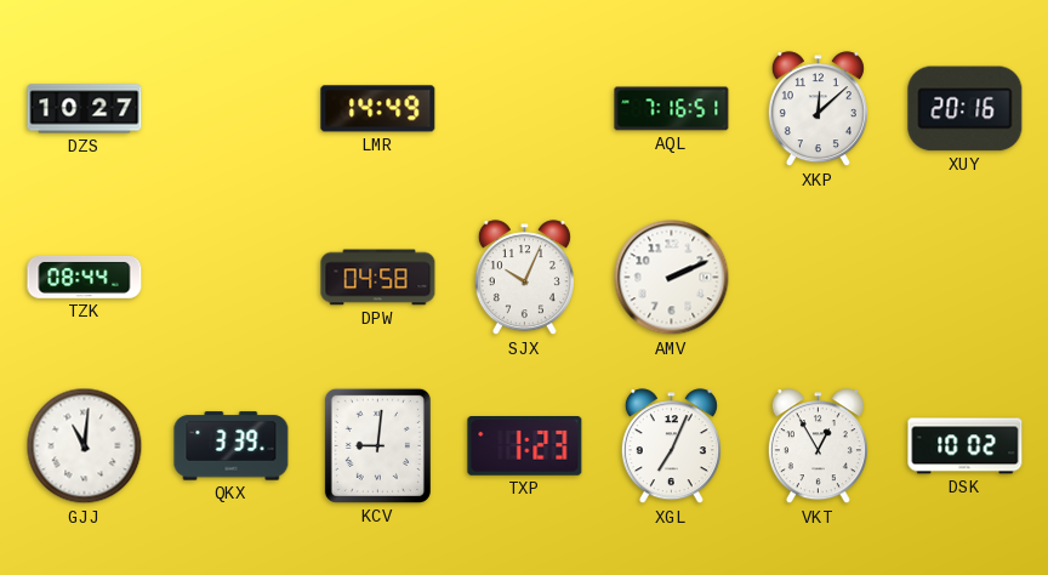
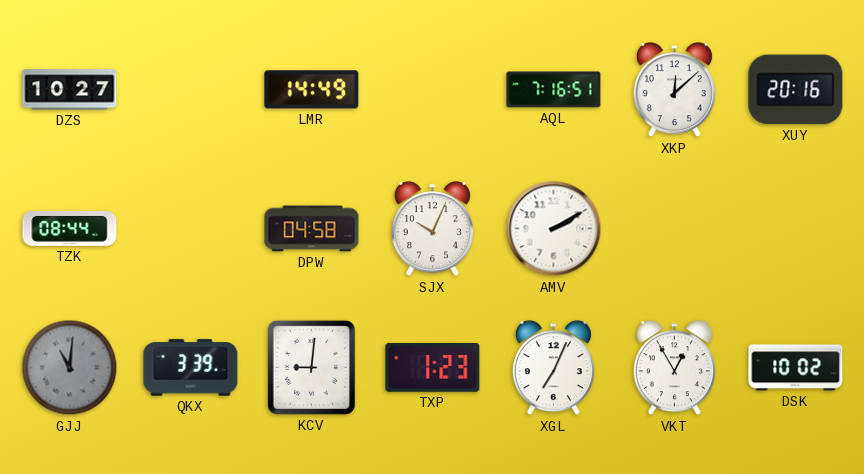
AMV: 2:11 -> 2:10 (554, 229)
GJJ dial: white -> grey (70, 368)
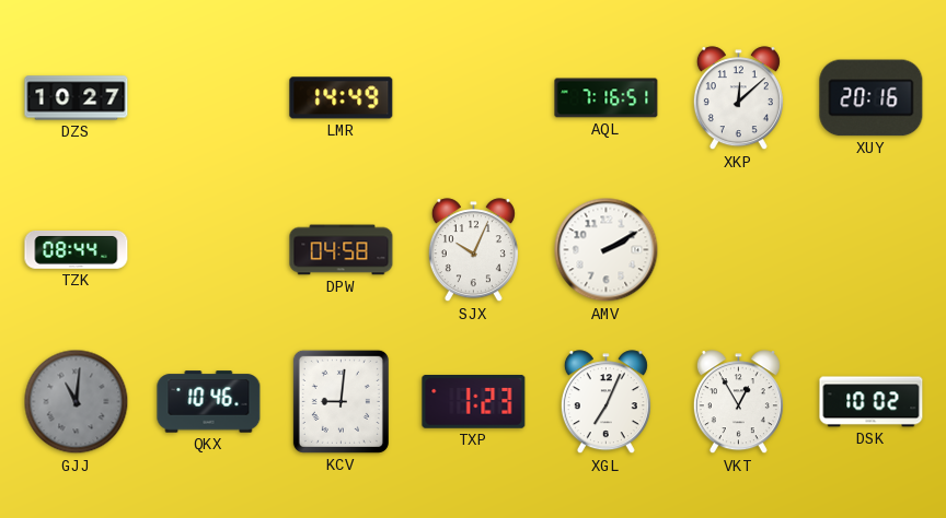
QKX: 3:39 -> 10:46 (209, 402)
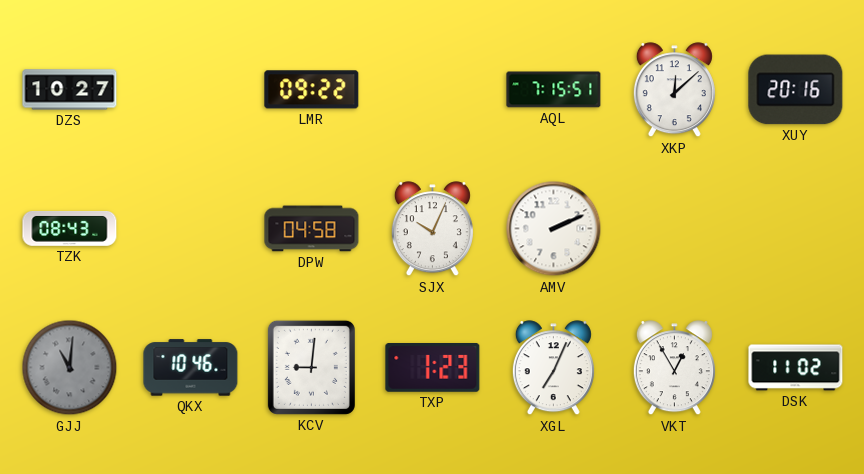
LMR: 14:49 -> 09:22 (312, 90)
AQL: 7:16 -> 7:15 (554, 90)
TZK: 08:44 -> 08:43 (70, 229)
AMV: 2:10 -> 2:11 (554, 229)
DSK: 10:02 -> 11:02 (796, 368)
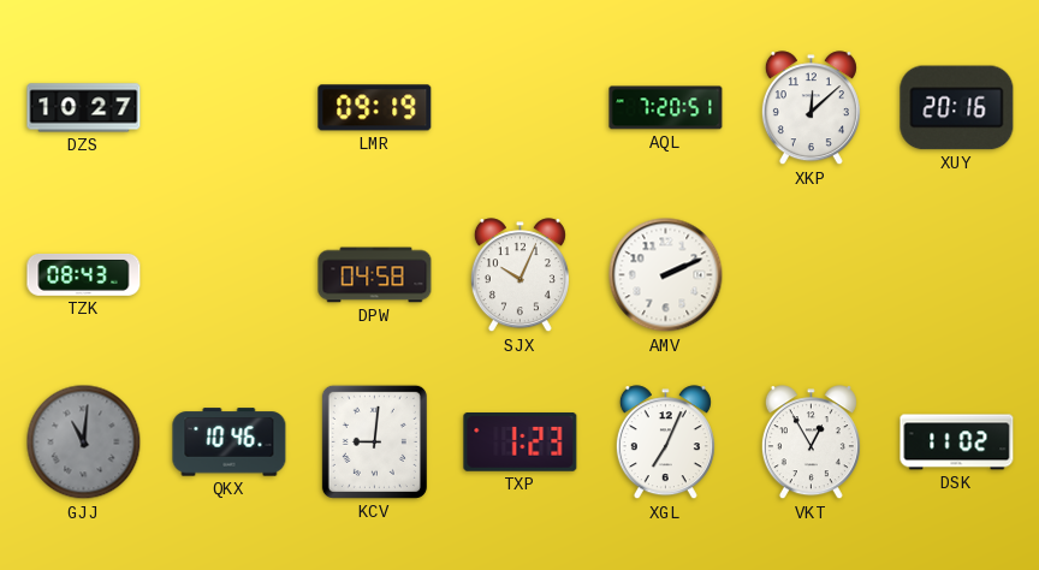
LMR: 09:22 -> 09:19 (375, 108)
AQL: 7:15 -> 7:20 (666, 108)
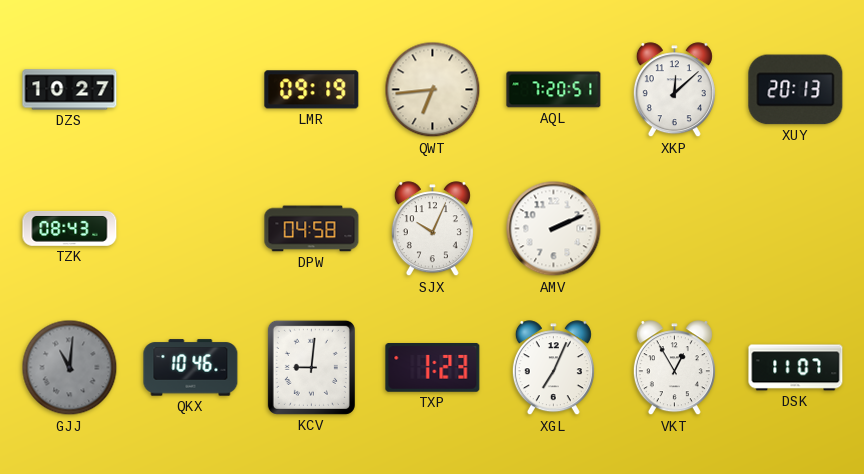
QWT: none -> 6:44 (433, 90)
XUY: 20:16 -> 20:13 (796, 90)
DSK: 11:02 -> 11:07 (796, 368)
